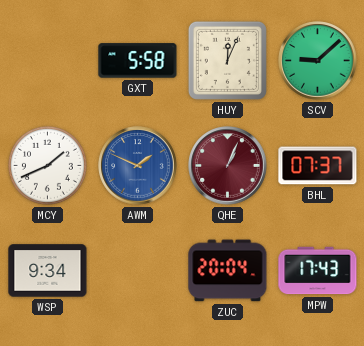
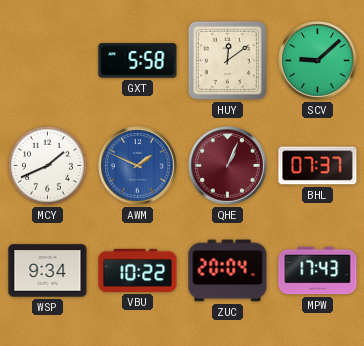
HUY: 12:04 -> 12:09 (227, 60)
VBU: none -> 10:22 (138, 270)
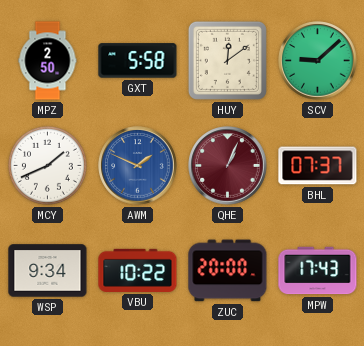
MPZ: none -> 2:50 (48, 61)
ZUC: 20:04 -> 20:00 (228, 271)
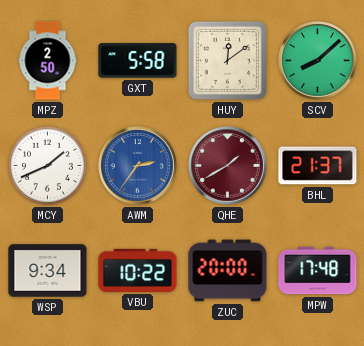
SCV: 9:08 -> 8:08 (318, 61)
AWM: 1:49 -> 2:36 (138, 166)
QHE: 1:04 -> 1:40 (228, 166)
BHL: 07:37 -> 21:37 (318, 166)
MPW: 17:43 -> 17:48 (318, 271)
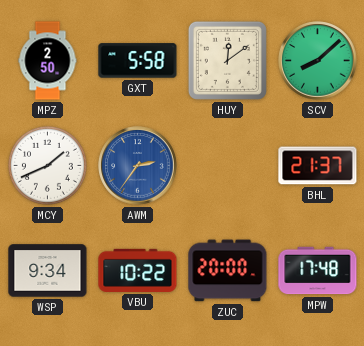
QHE: 1:40 -> none (228, 166)
